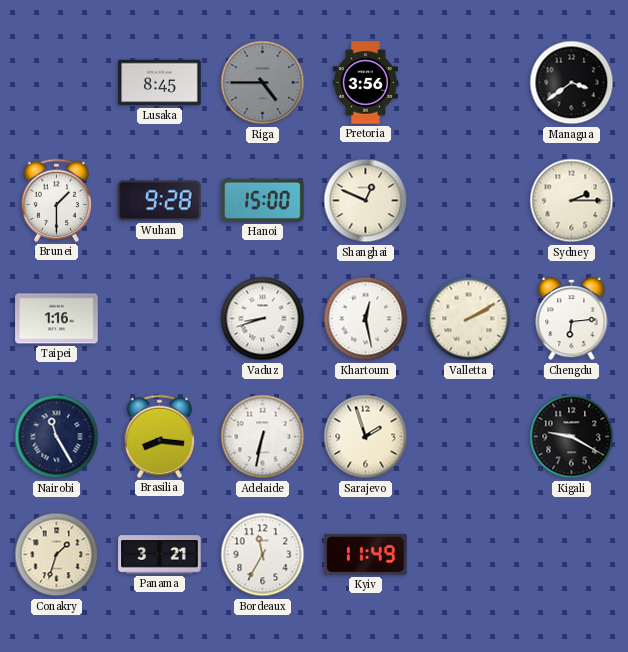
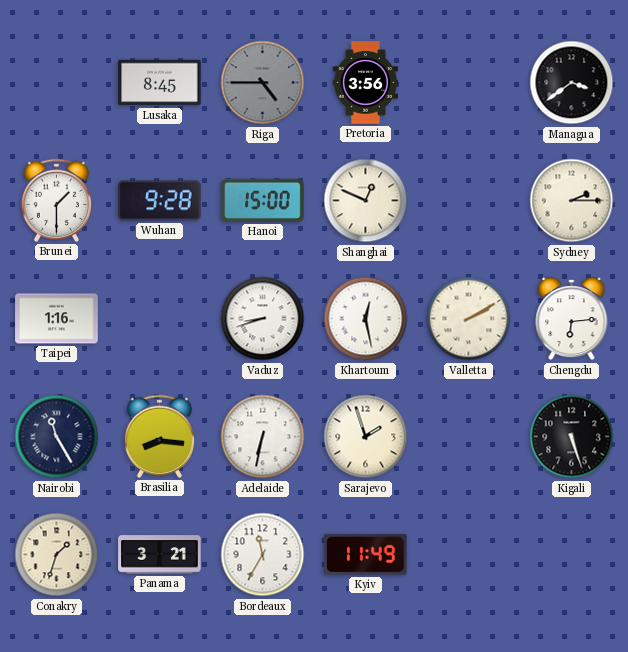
Kigali: 9:20 -> 5:27 (572, 437)
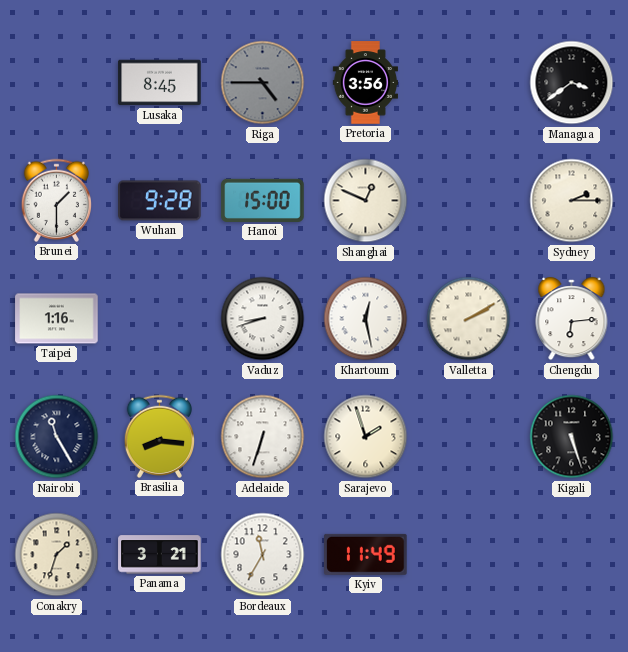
Adelaide: 6:32 -> 6:33 (263, 437)
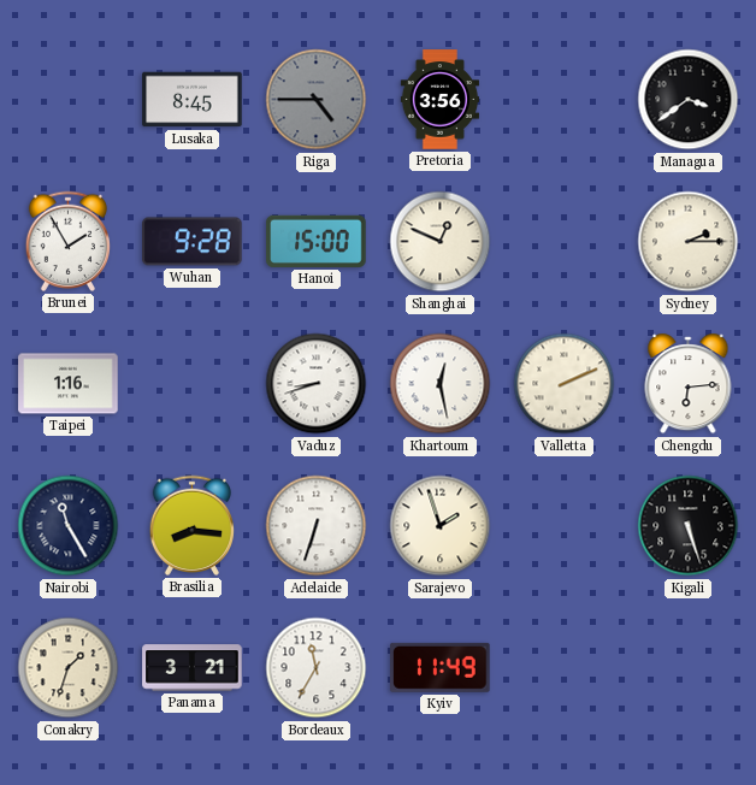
Brunei: 1:30 -> 1:55 (67, 241)
Valletta: 2:10 -> 2:11 (565, 384)
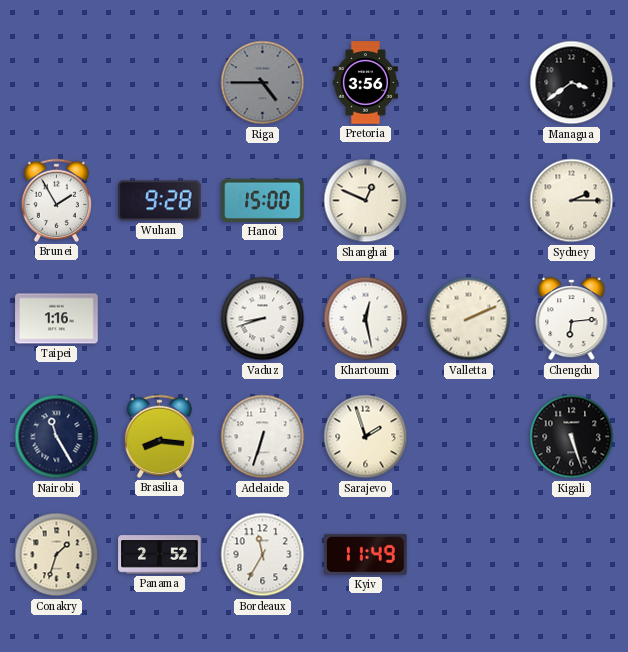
Lusaka: 8:45 -> none (193, 100)
Panama: 3:21 -> 2:52 (160, 555)
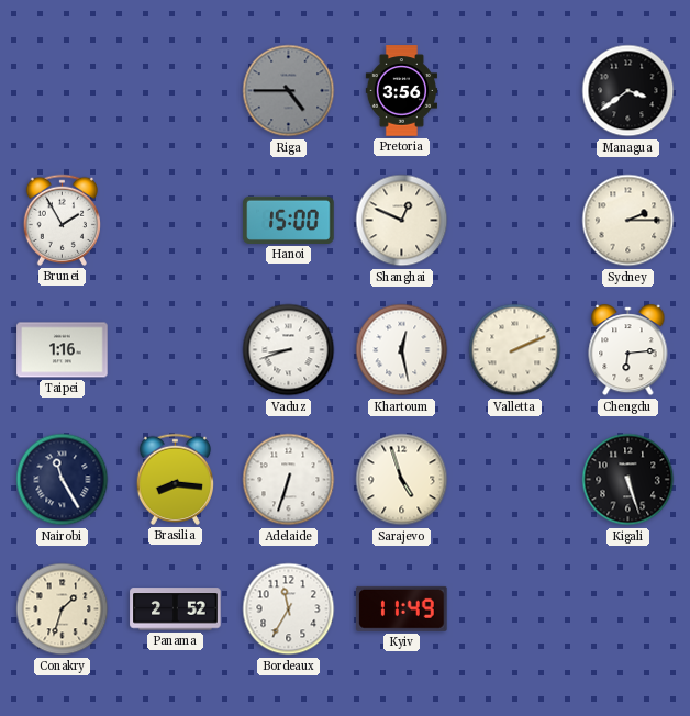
Wuhan: 9:28 -> none (160, 201)
Sarajevo: 1:57 -> 4:57 (402, 480)
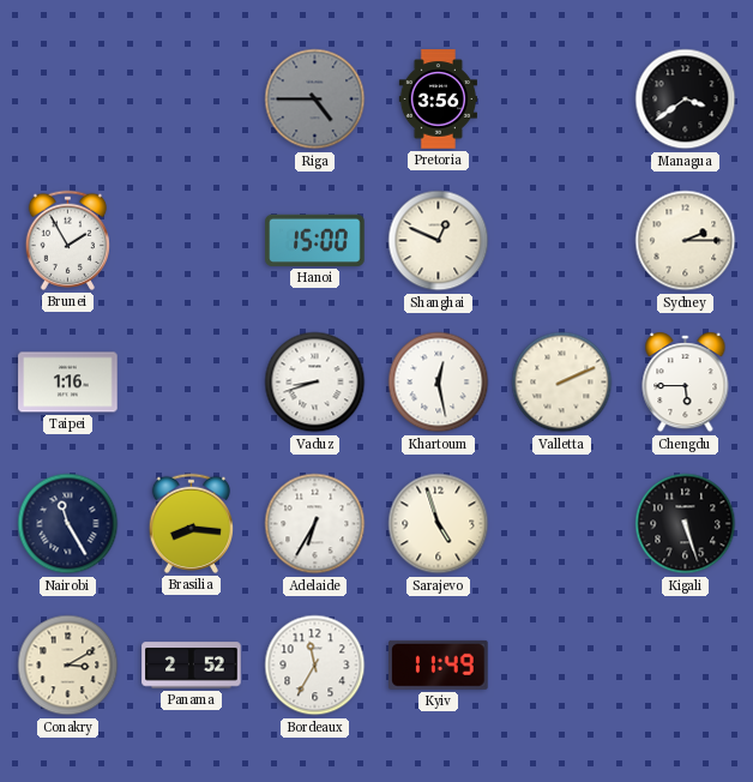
Chengdu: 6:14 -> 5:45 (686, 384)
Adelaide: 6:33 -> 6:35 (315, 524)
Conakry: 1:33 -> 3:10 (68, 666)
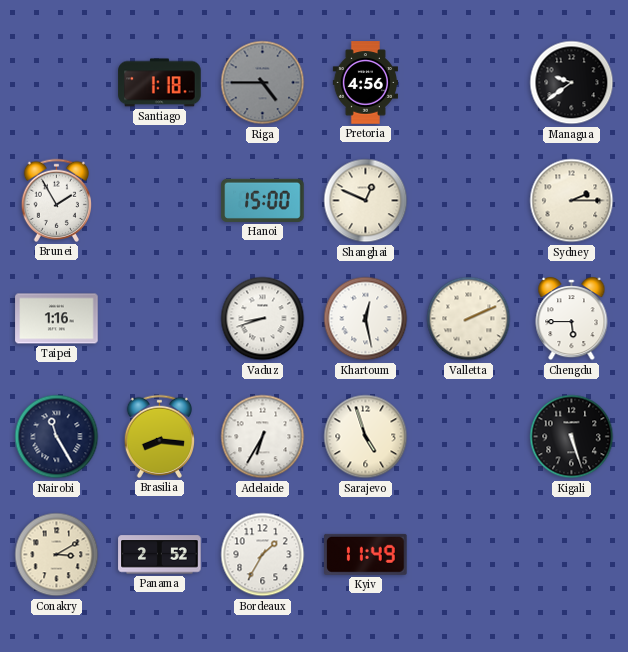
Santiago: none -> 1:18 (160, 83)
Pretoria: 3:56 -> 4:56 (365, 83)
Managua: 3:39 -> 9:39 (572, 83)
Bordeaux: 11:35 -> 1:35 (263, 555)
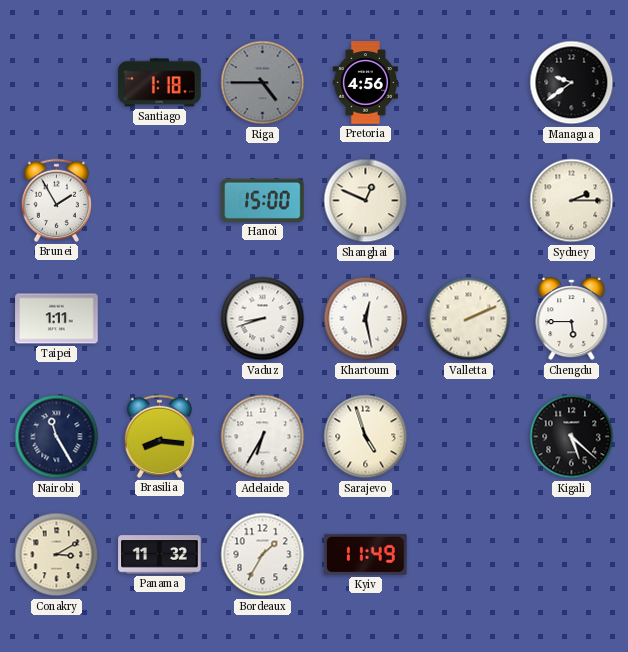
Taipei: 1:16 -> 1:11 (57, 319)
Kigali: 5:27 -> 5:22 (572, 437)
Panama: 2:52 -> 11:32 (160, 555)
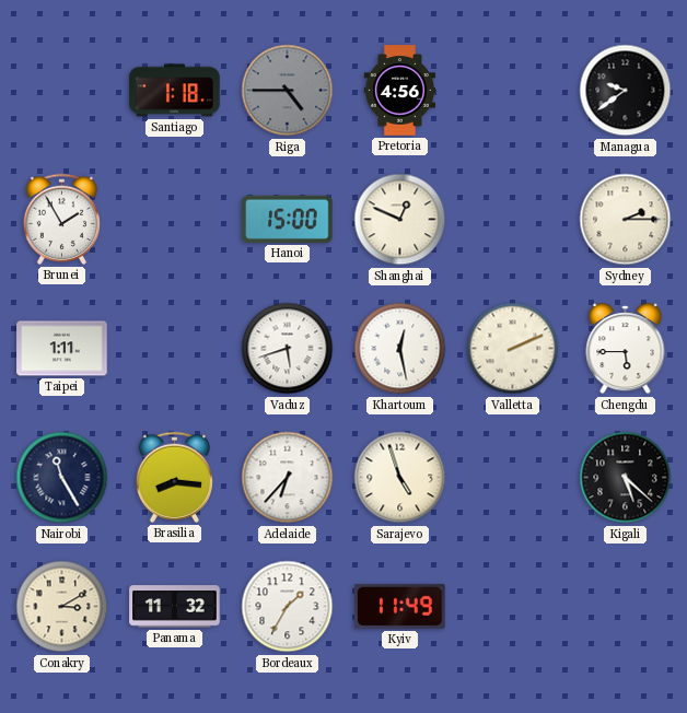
Vaduz: 8:42 -> 5:42 (288, 349)
Adelaide: 6:35 -> 6:37 (288, 478)
